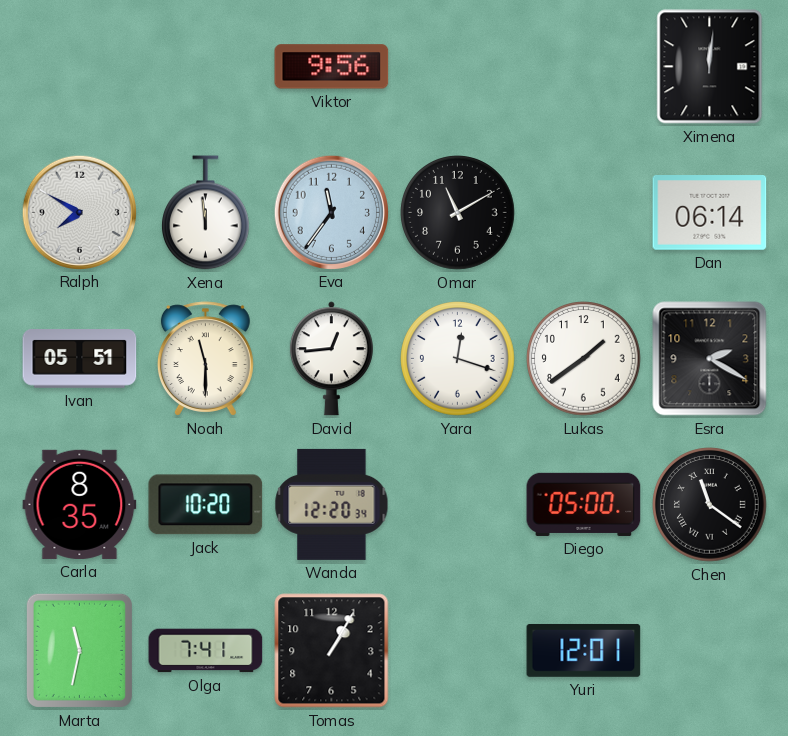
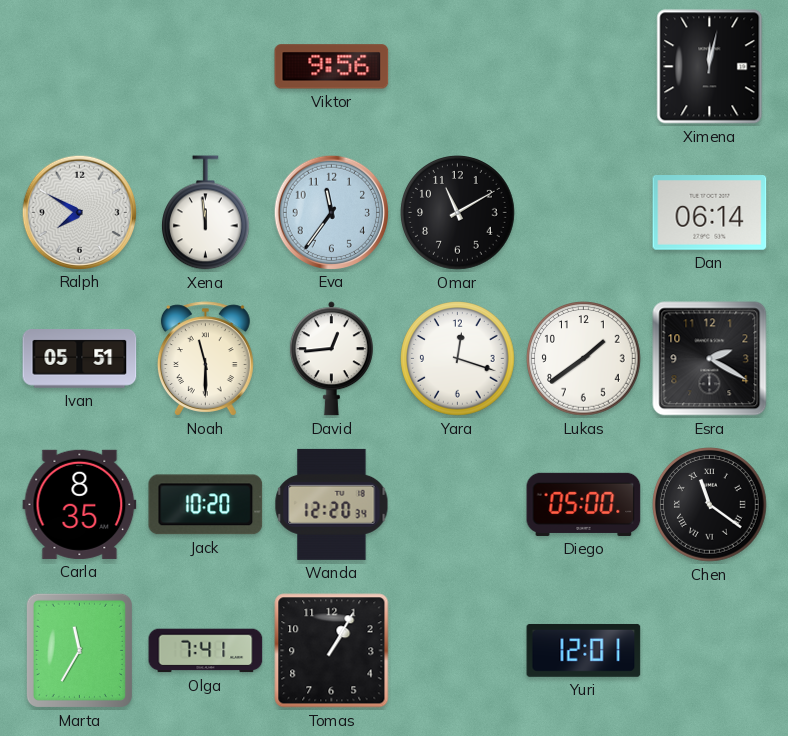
Ximena: 12:01 -> 12:02 (710, 67)
Marta: 11:32 -> 11:35 (79, 650)
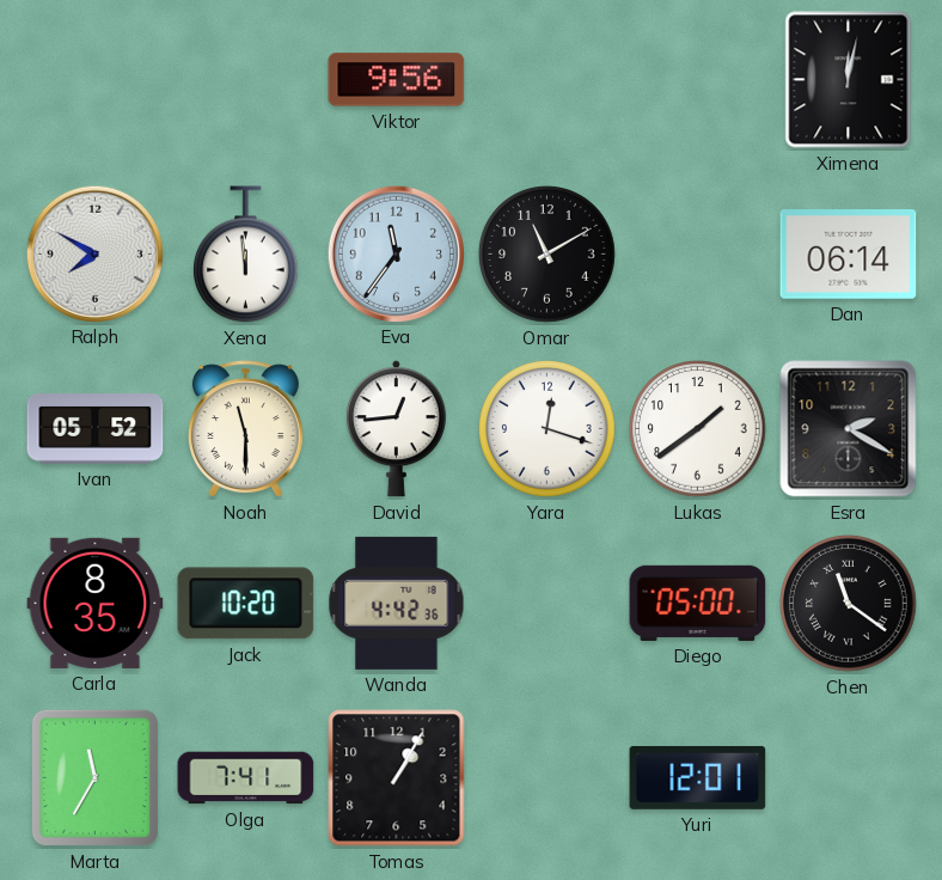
Ivan: 05:51 -> 05:52 (96, 429)
Wanda: 12:20 -> 4:42 (397, 603)
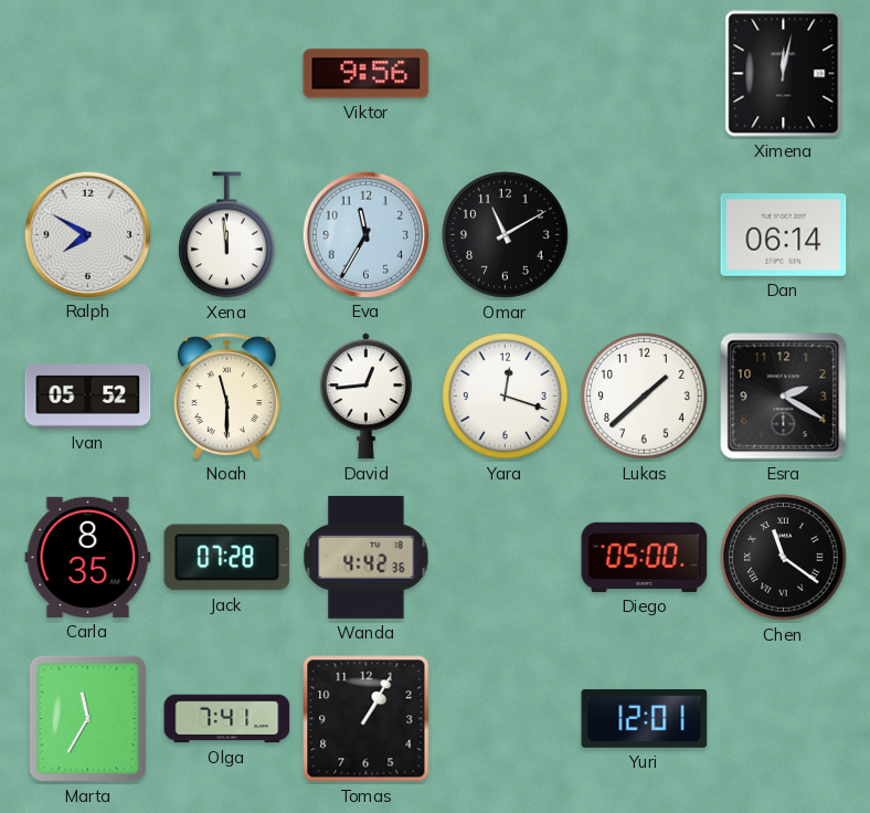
Eva: 11:36 -> 11:35 (365, 234)
Lukas: 1:39 -> 1:38 (645, 397)
Jack: 10:20 -> 07:28 (227, 558)
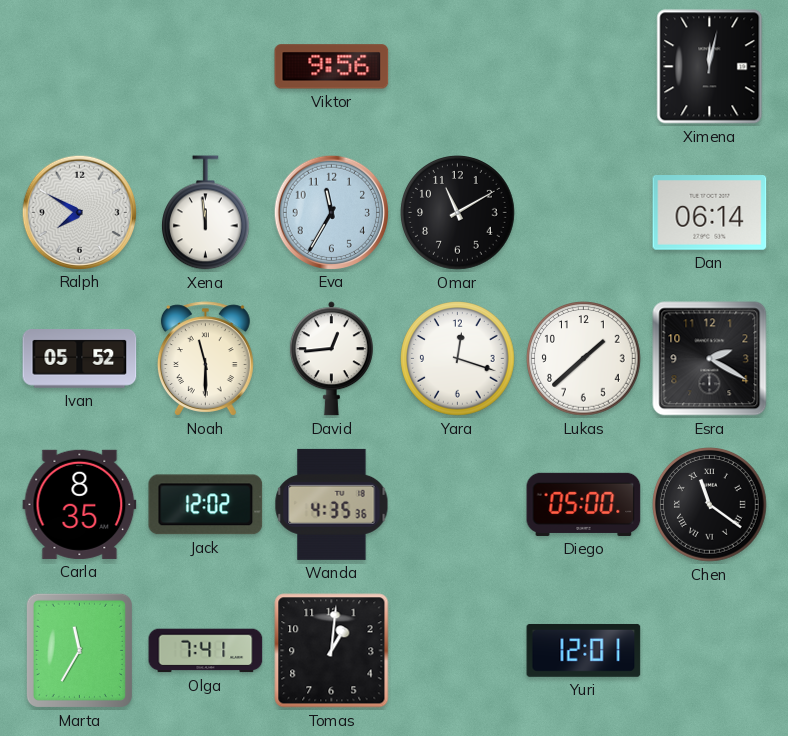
Jack: 07:28 -> 12:02 (206, 505)
Wanda: 4:42 -> 4:35 (332, 504)
Tomas: 1:05 -> 1:01 (332, 651)
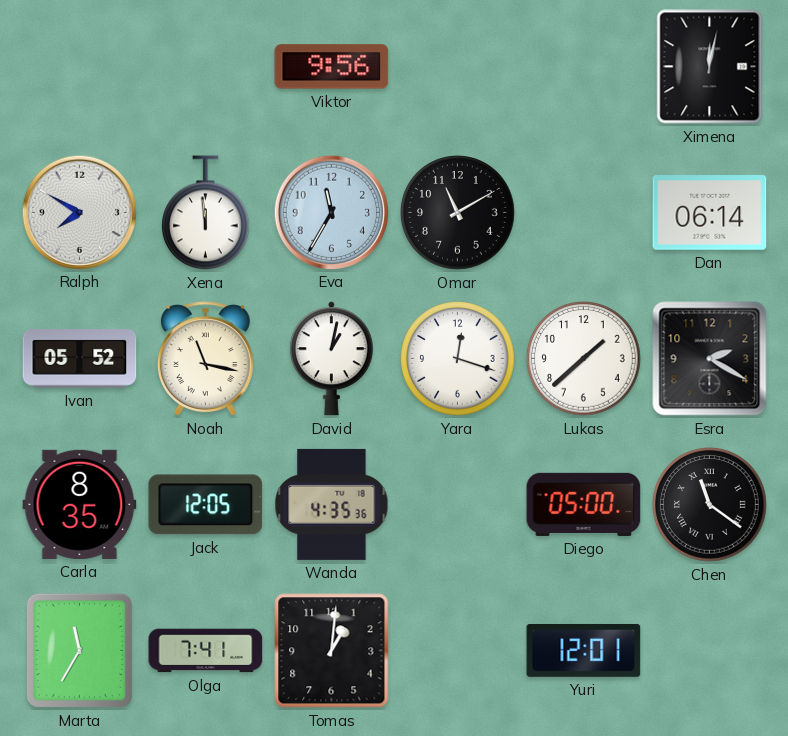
Noah: 11:30 -> 11:17 (205, 359)
David: 12:44 -> 1:02 (331, 359)
Jack: 12:02 -> 12:05 (206, 505)
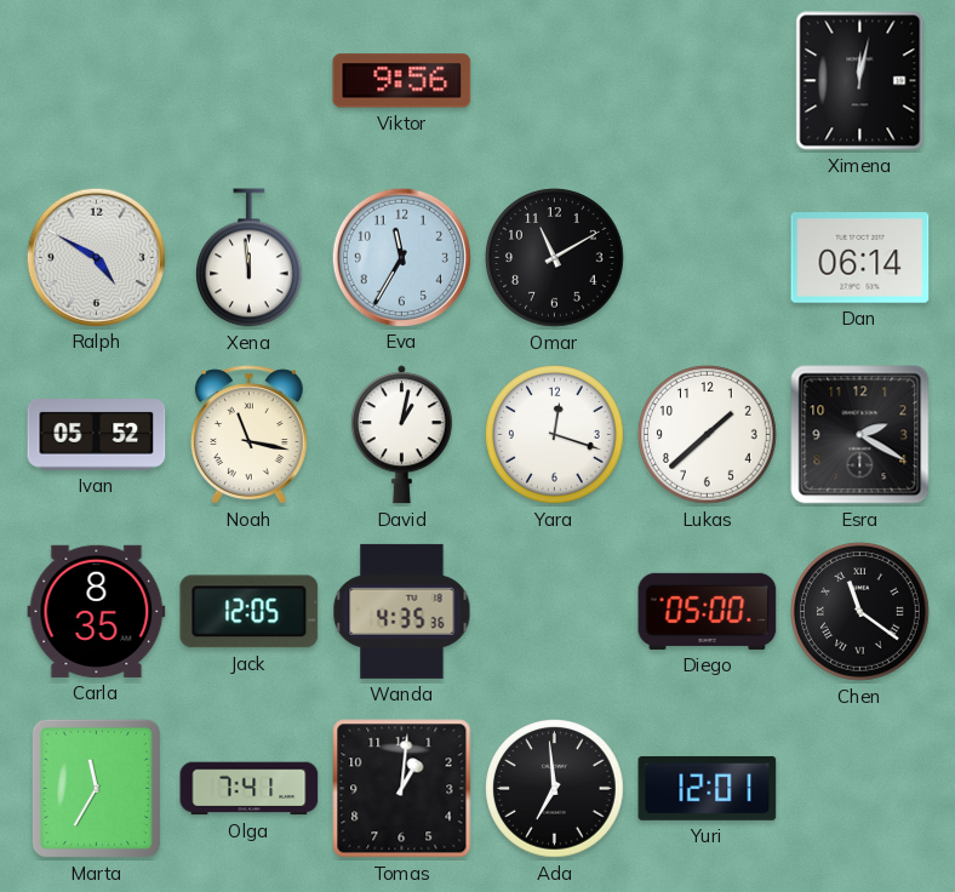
Ralph: 7:50 -> 4:50 (96, 257)
Ada: none -> 6:59 (555, 789)
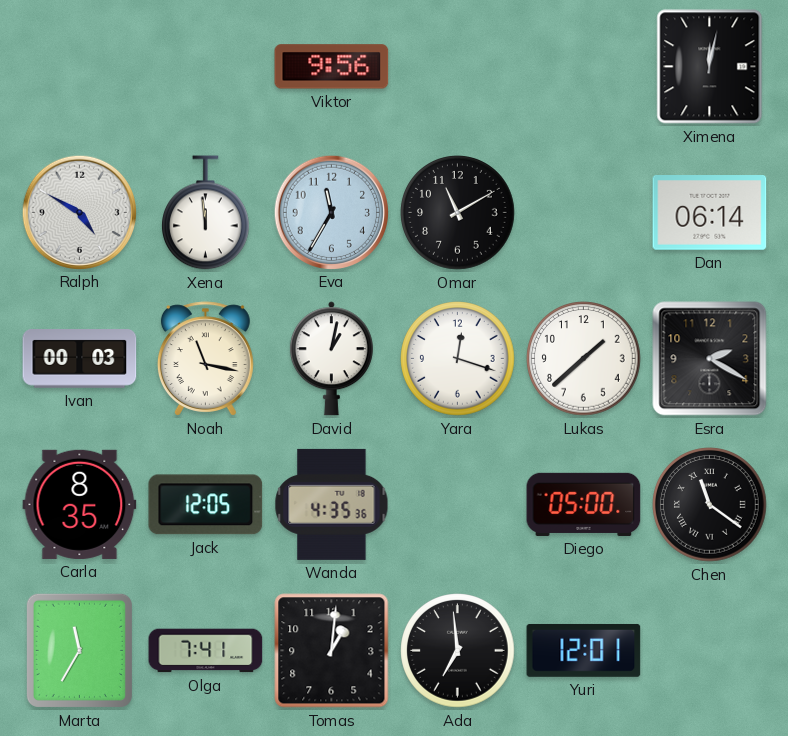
Ivan: 05:52 -> 00:03 (80, 359)
